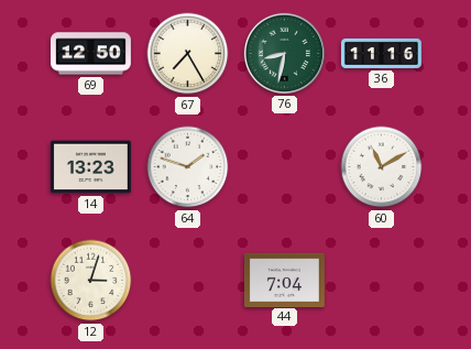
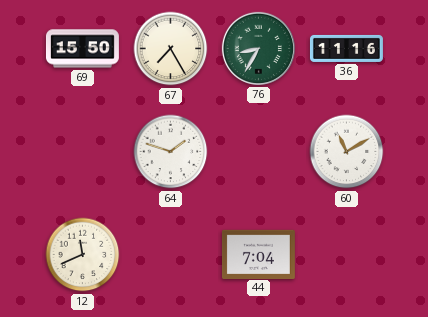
69: 12:50 -> 15:50 (82, 49)
76: 8:32 -> 8:35 (258, 48)
14: 13:23 -> none (90, 167)
12: 3:03 -> 11:41 (83, 255)
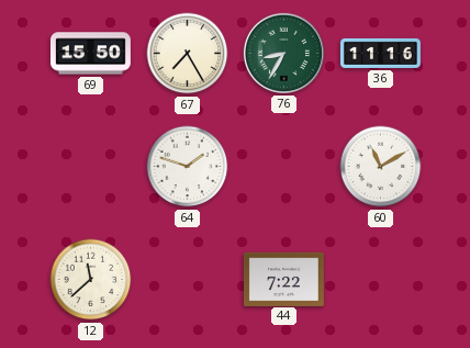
12: 11:41 -> 11:38 (91, 280)
44: 7:04 -> 7:22 (283, 279)
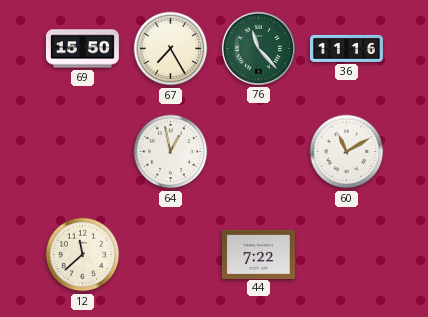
76: 8:35 -> 11:23 (258, 48)
64: 1:48 -> 12:58 (171, 152)
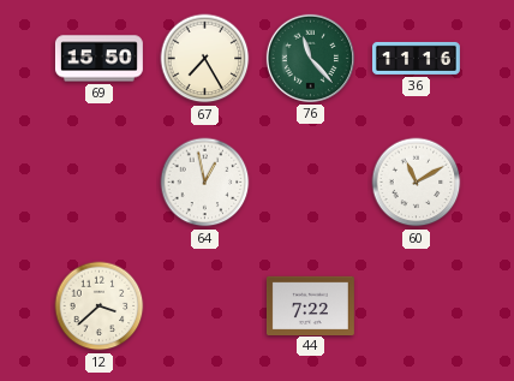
12: 11:38 -> 3:38 (100, 306)
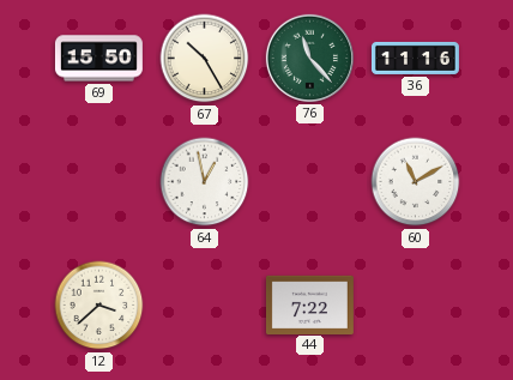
67: 7:25 -> 10:25 (205, 59)
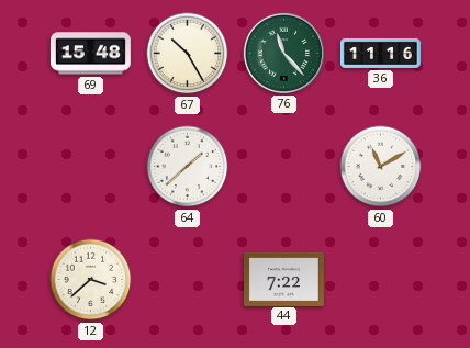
69: 15:50 -> 15:48 (90, 54)
64: 12:58 -> 1:38 (188, 167)
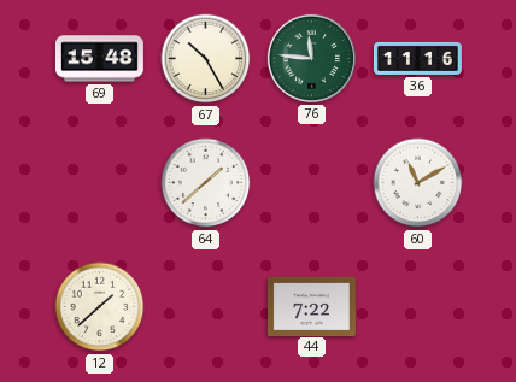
76: 11:23 -> 11:46 (311, 58)
12: 3:38 -> 1:38 (100, 307)
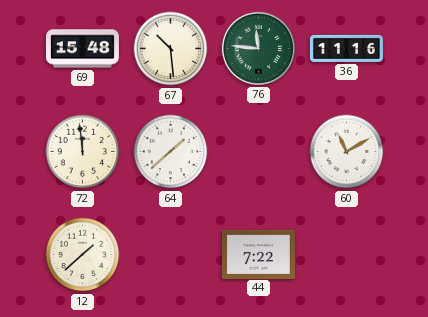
67: 10:25 -> 10:29 (171, 49)
72: none -> 11:59 (83, 152)
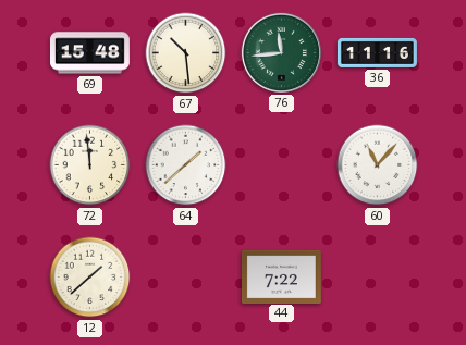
76: 11:46 -> 11:44 (281, 52)
60: 11:10 -> 11:07 (378, 165)
